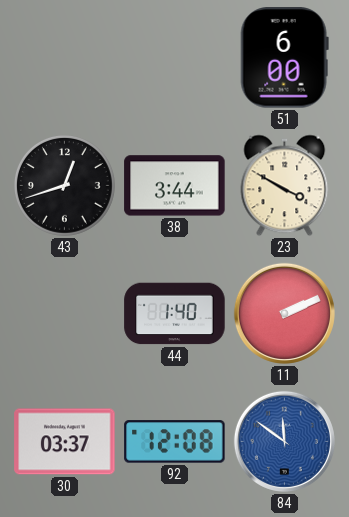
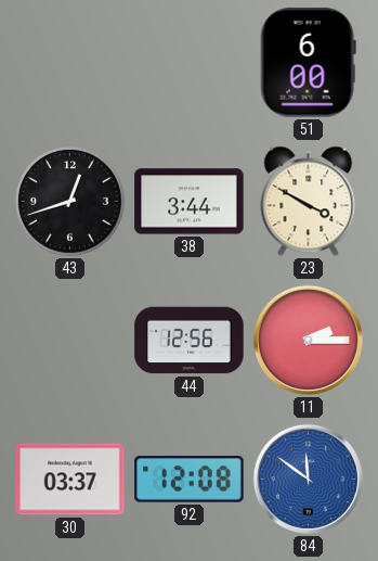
44: 1:40 -> 12:56 (190, 341)
11: 2:11 -> 2:15 (308, 340)
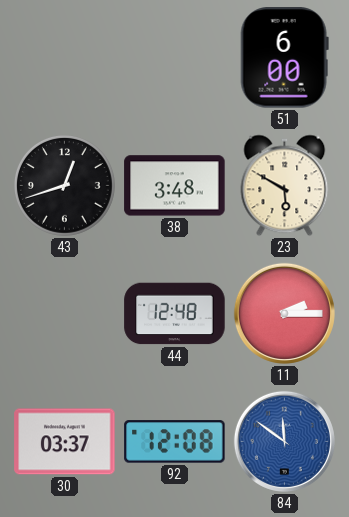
38: 3:44 -> 3:48 (175, 186)
23: 3:50 -> 5:50 (285, 186)
44: 12:56 -> 12:48 (175, 314)
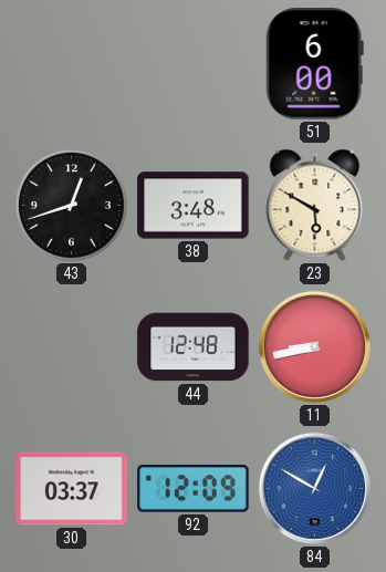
11: 2:15 -> 8:43 (314, 346)
92: 12:08 -> 12:09 (194, 489)
84: 11:51 -> 12:50 (314, 488)
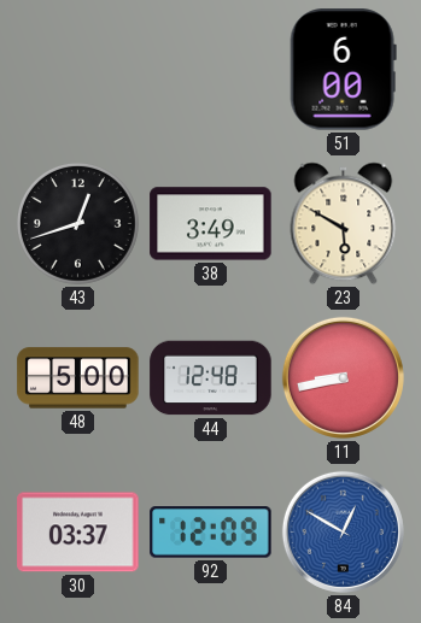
38: 3:48 -> 3:49 (211, 224)
48: none -> 5:00 (78, 378)
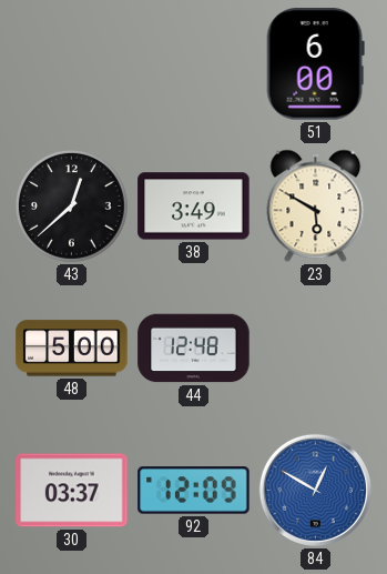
43: 12:42 -> 12:38 (72, 207)
11: 8:43 -> none (343, 377)
